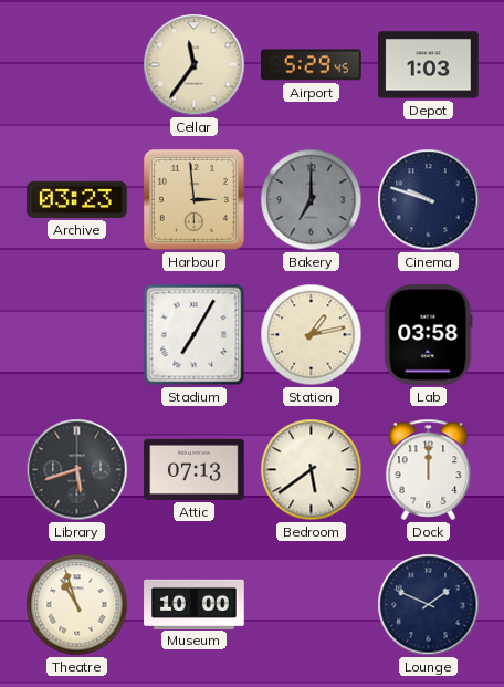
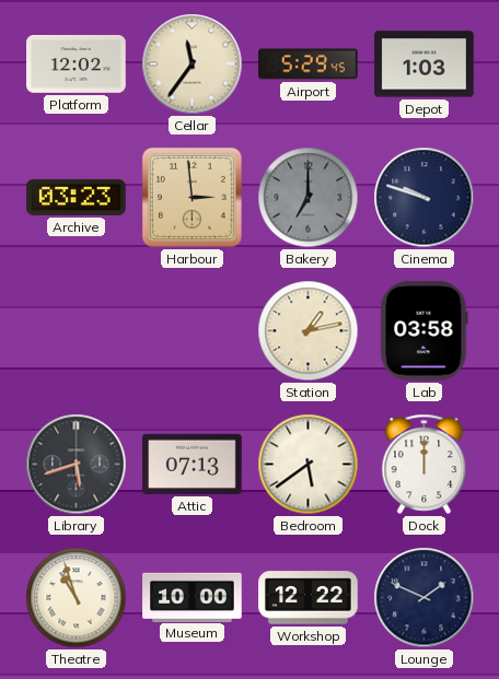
Platform: none -> 12:02 (77, 65)
Stadium: 7:05 -> none (195, 335)
Workshop: none -> 12:22 (309, 598)
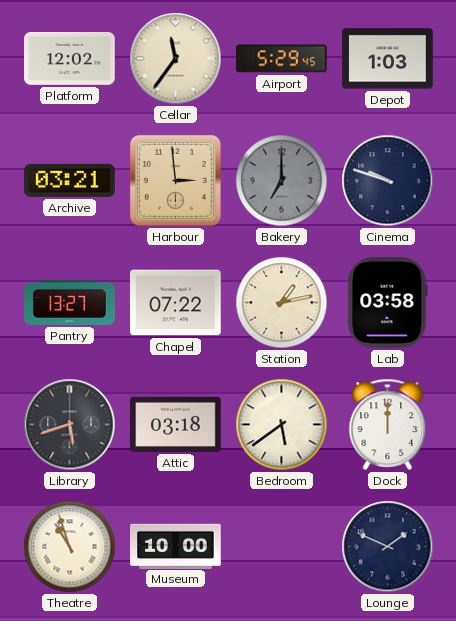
Archive: 03:23 -> 03:21 (70, 180)
Pantry: none -> 13:27 (70, 302)
Chapel: none -> 07:22 (176, 303)
Attic: 07:13 -> 03:18 (176, 424)
Workshop: 12:22 -> none (309, 598)
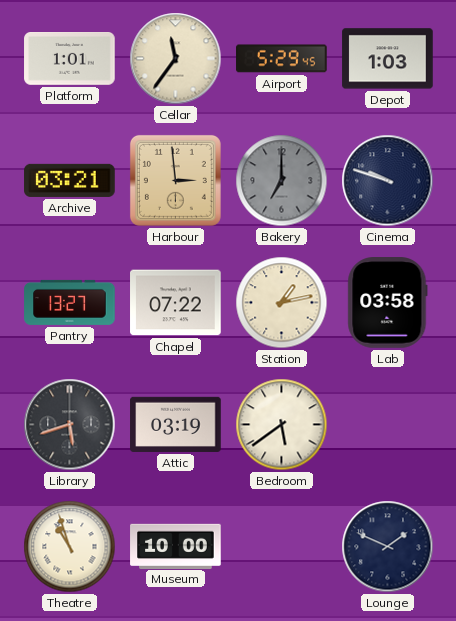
Platform: 12:02 -> 1:01 (70, 59)
Attic: 03:18 -> 03:19 (176, 424)
Dock: 12:00 -> none (388, 424)
